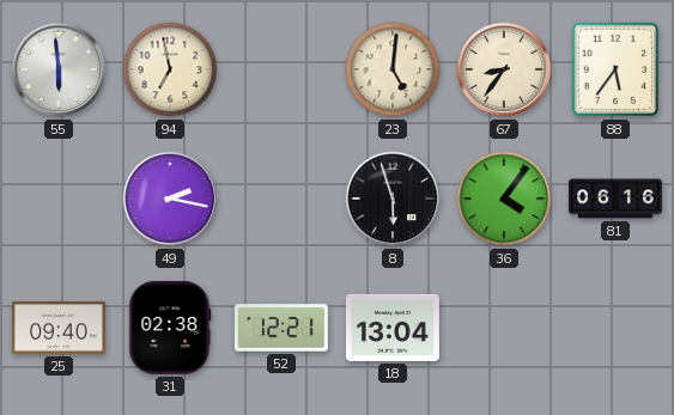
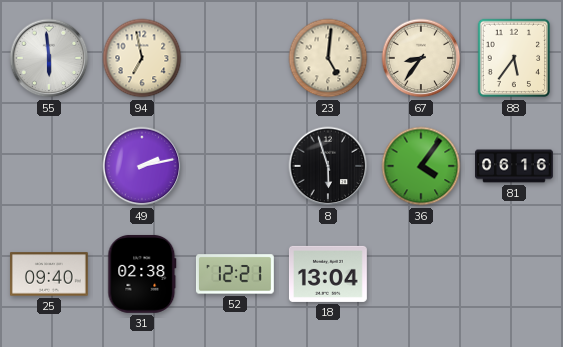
49: 2:17 -> 2:13 (142, 166)
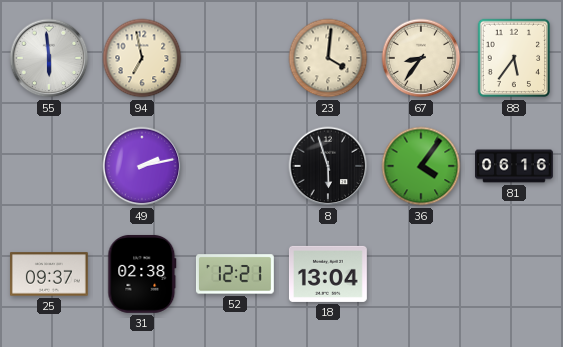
23: 5:01 -> 4:01 (328, 58)
25: 09:40 -> 09:37 (49, 274)
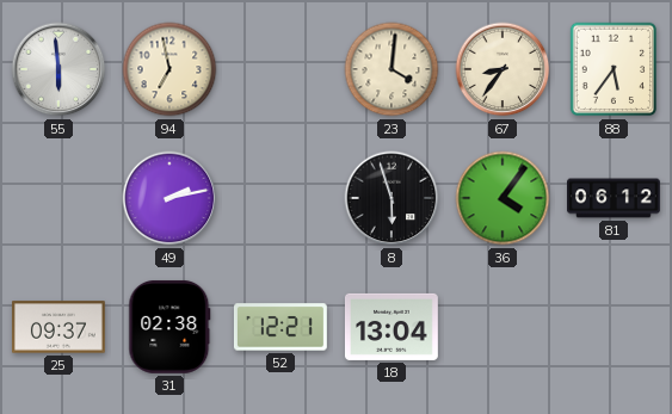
81: 06:16 -> 06:12 (615, 198)
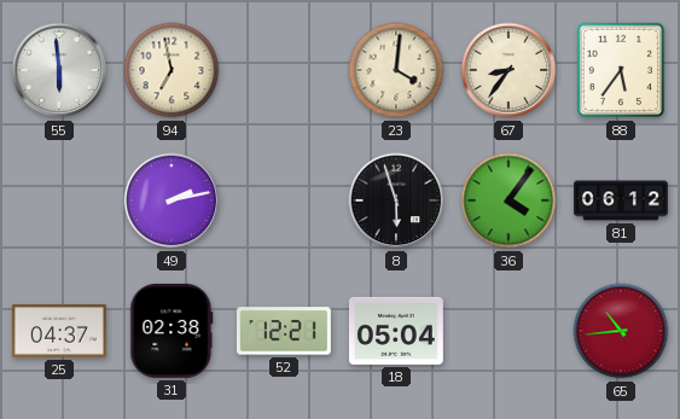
25: 09:37 -> 04:37 (59, 331)
18: 13:04 -> 05:04 (396, 331)
65: none -> 10:44 (621, 331)
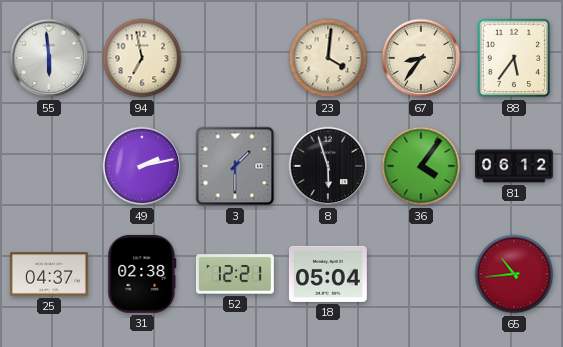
3: none -> 1:30 (235, 166)
